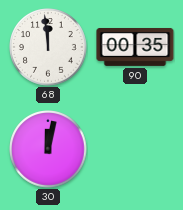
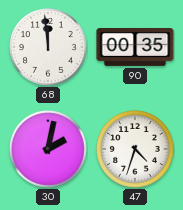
30: 12:02 -> 2:02 (48, 149)
47: none -> 4:33 (135, 149)
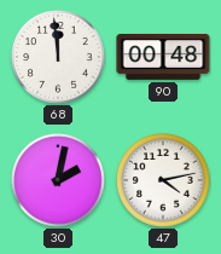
90: 00:35 -> 00:48 (163, 57)
47: 4:33 -> 4:13 (163, 180)
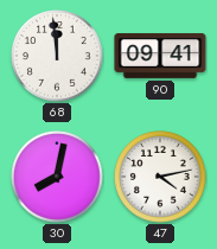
90: 00:48 -> 09:41 (160, 56)
30: 2:02 -> 8:02 (57, 177)
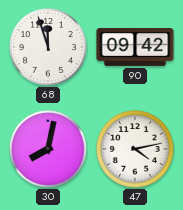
68: 11:59 -> 11:57 (48, 47)
90: 09:41 -> 09:42 (135, 47)
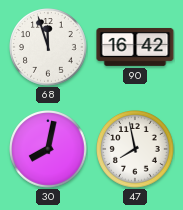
90: 09:42 -> 16:42 (135, 47)
47: 4:13 -> 7:58 (135, 149)
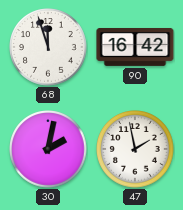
30: 8:02 -> 2:02 (48, 149)
47: 7:58 -> 1:58 (135, 149)
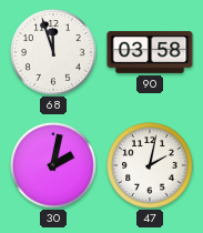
90: 16:42 -> 03:58 (150, 52)
47: 1:58 -> 2:02 (150, 165)
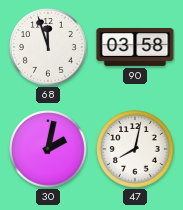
47: 2:02 -> 8:02 (135, 149)
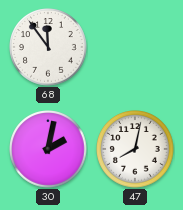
68: 11:57 -> 11:54 (48, 47)
90: 03:58 -> none (135, 47)
